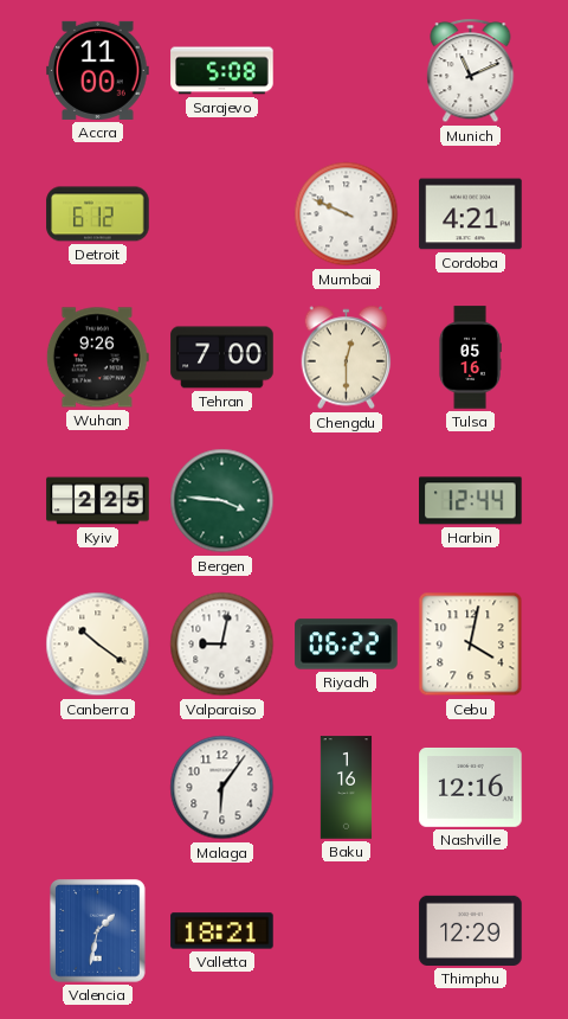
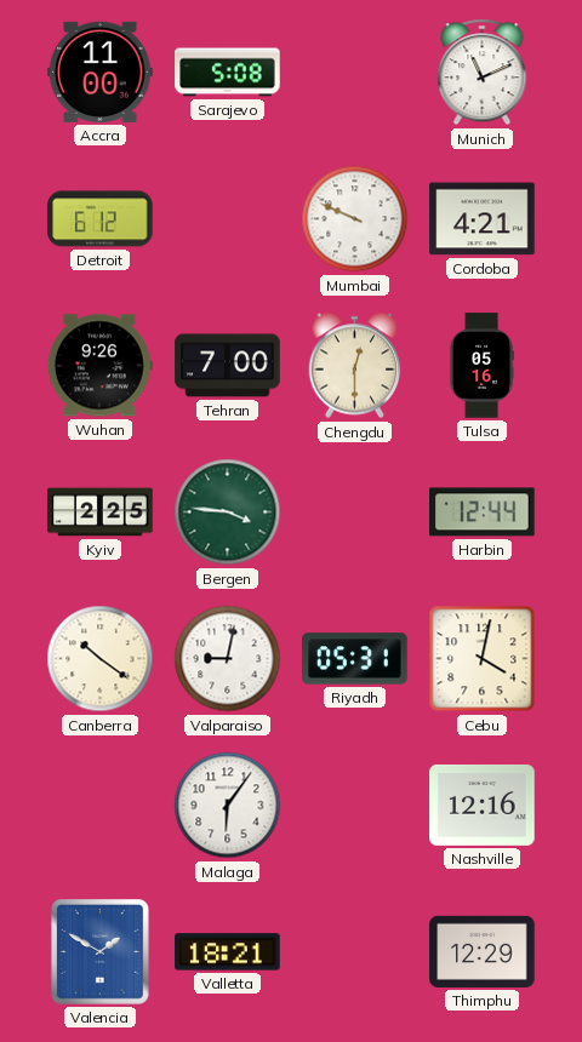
Riyadh: 06:22 -> 05:31 (355, 659)
Baku: 1:16 -> none (347, 788)
Valencia: 1:32 -> 1:50 (101, 952)
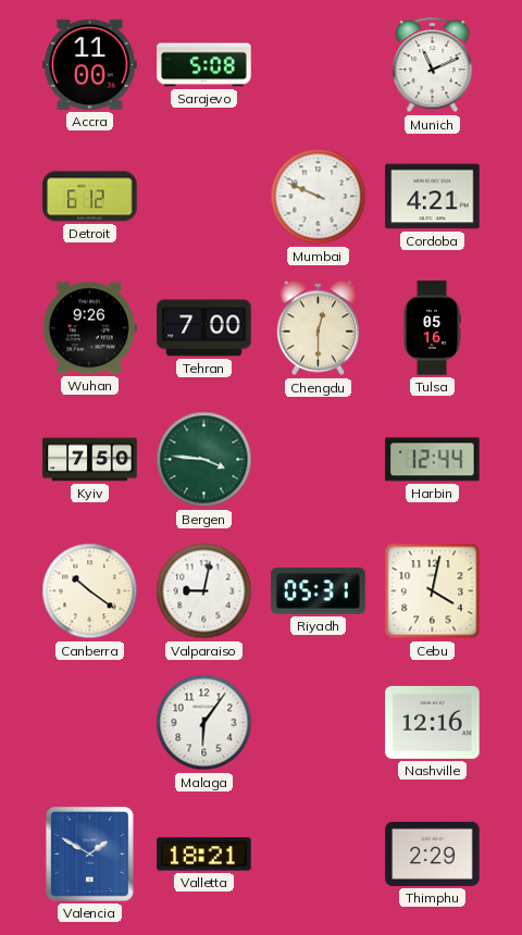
Kyiv: 2:25 -> 7:50 (90, 460)
Thimphu: 12:29 -> 2:29 (433, 853)
